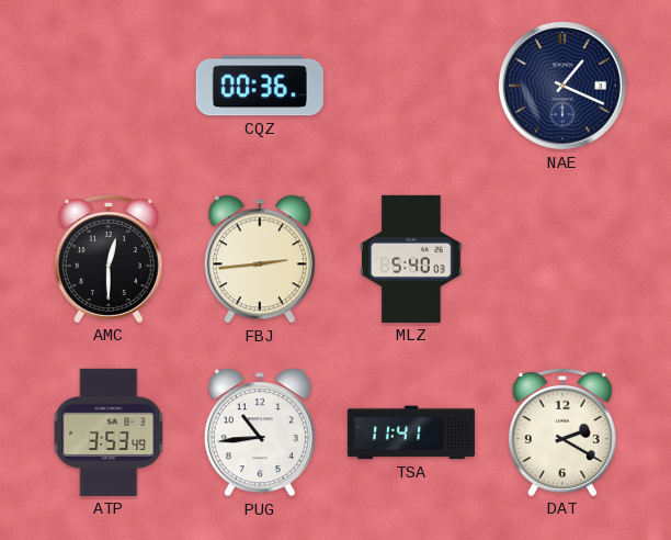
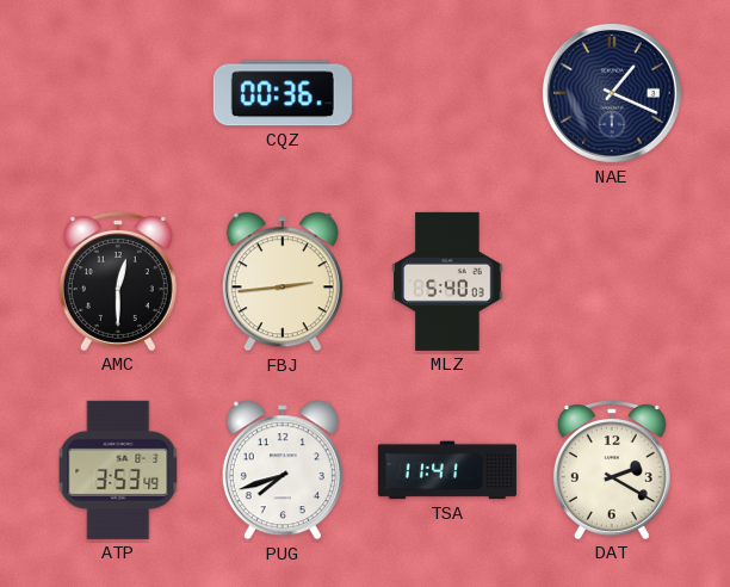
PUG: 10:44 -> 7:42 (283, 470)
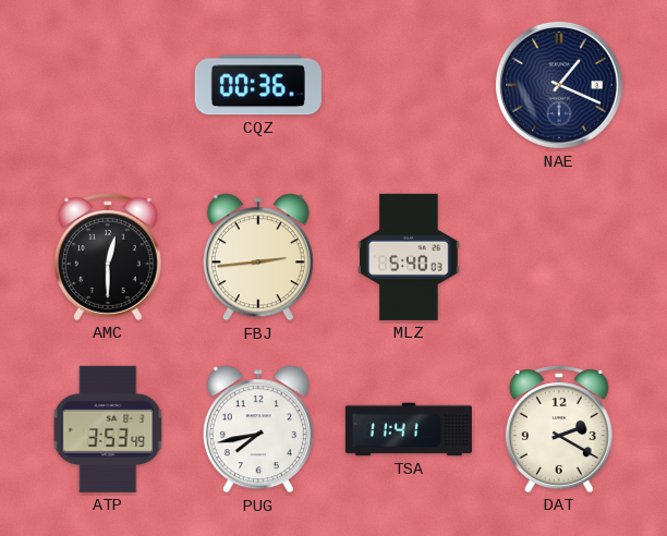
PUG: 7:42 -> 7:43 (258, 429)
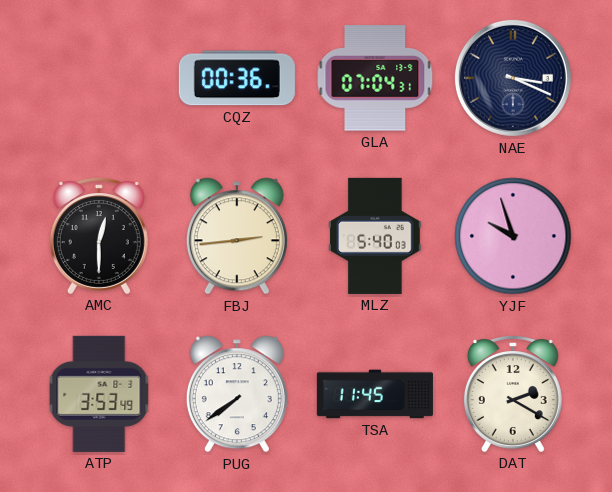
GLA: none -> 07:04 (375, 78)
NAE: 1:19 -> 3:19 (513, 78)
YJF: none -> 9:57 (513, 236)
PUG: 7:43 -> 7:39 (237, 394)
TSA: 11:41 -> 11:45 (375, 394)
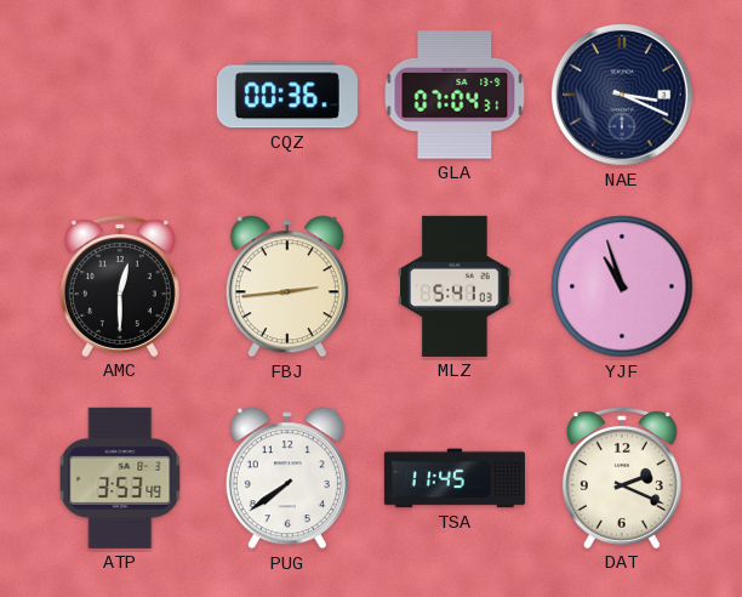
MLZ: 5:40 -> 5:41 (455, 286)
YJF: 9:57 -> 10:57 (622, 286)
DAT: 2:20 -> 2:19 (622, 478)
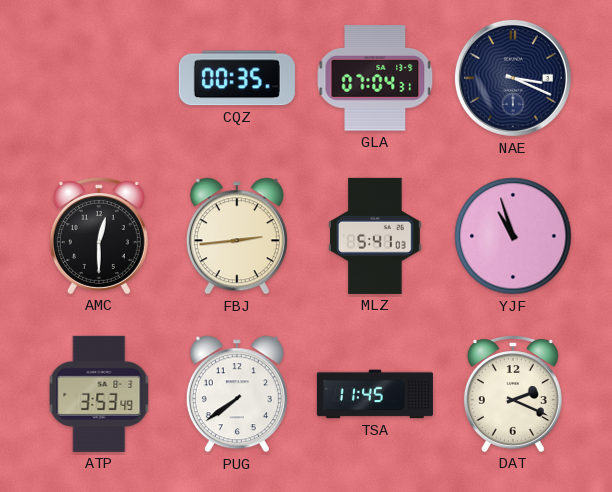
CQZ: 00:36 -> 00:35 (237, 78)
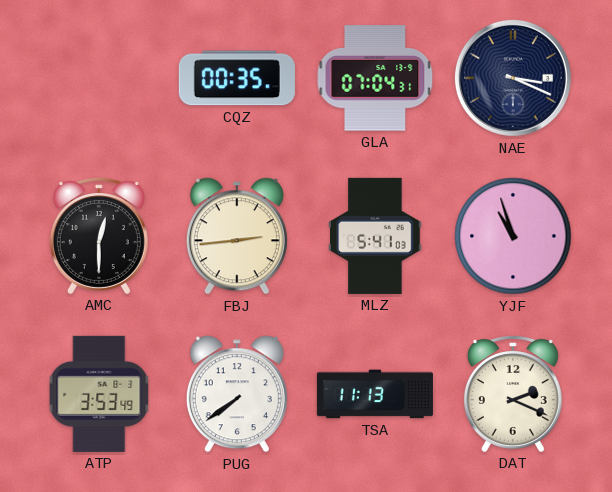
TSA: 11:45 -> 11:13 (375, 394)
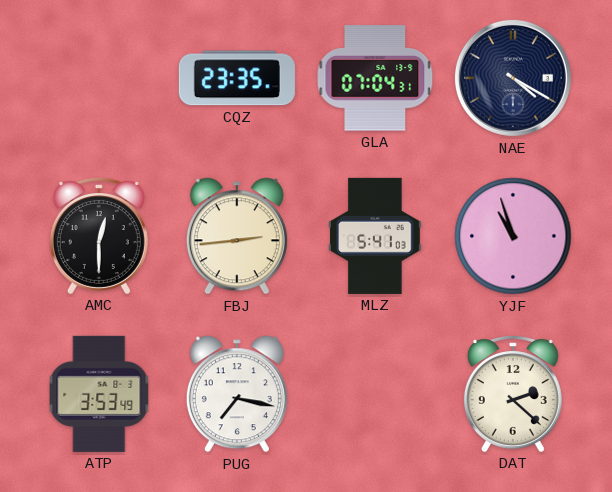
CQZ: 00:35 -> 23:35 (237, 78)
NAE: 3:19 -> 4:20 (513, 78)
PUG: 7:39 -> 7:17 (237, 394)
TSA: 11:13 -> none (375, 394)
DAT: 2:19 -> 2:22 (513, 394)
